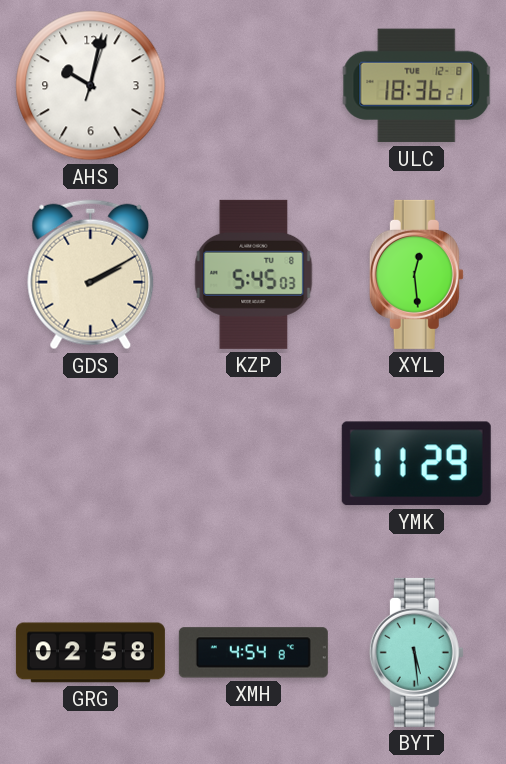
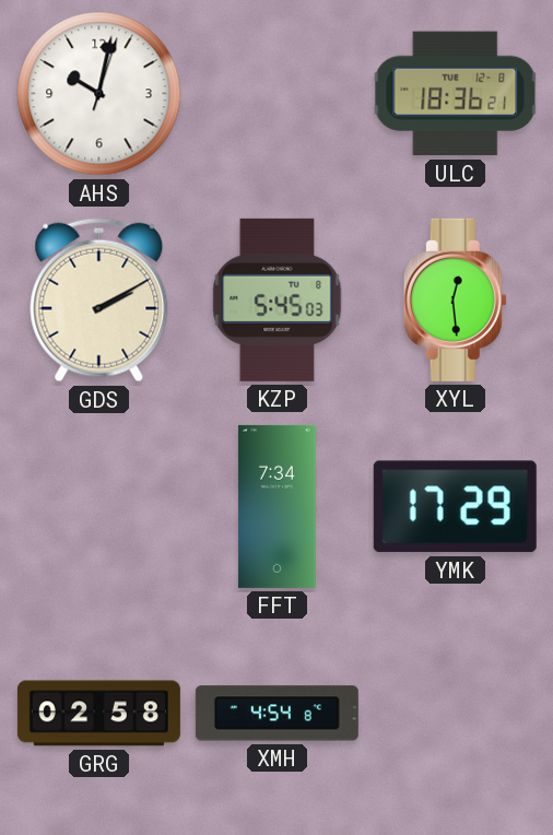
FFT: none -> 7:34 (278, 506)
YMK: 11:29 -> 17:29 (455, 507)
BYT: 5:29 -> none (416, 652)
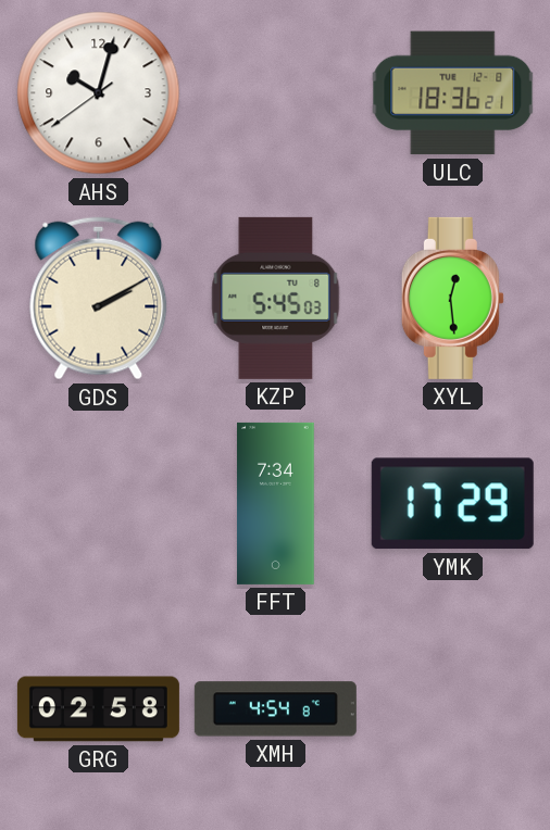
AHS: 10:02:03 -> 10:02:39 (99, 93)
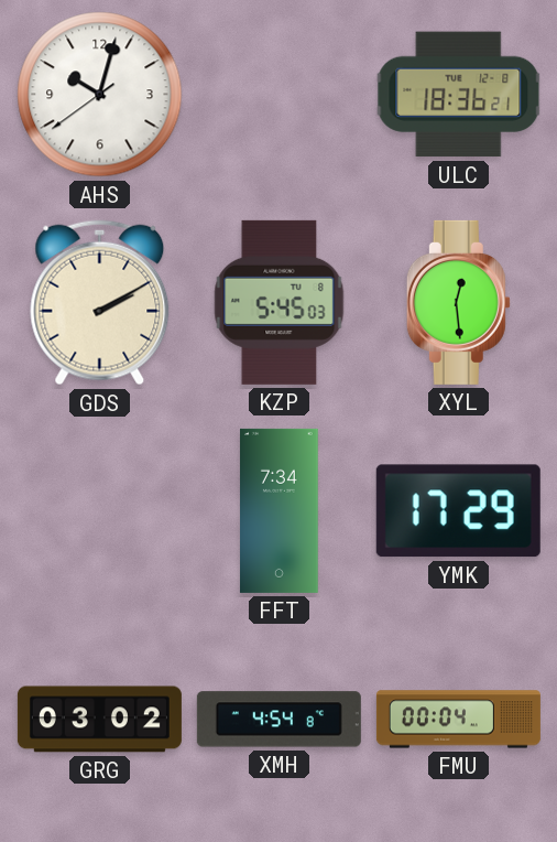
GRG: 02:58 -> 03:02 (99, 720)
FMU: none -> 00:04 (458, 720)
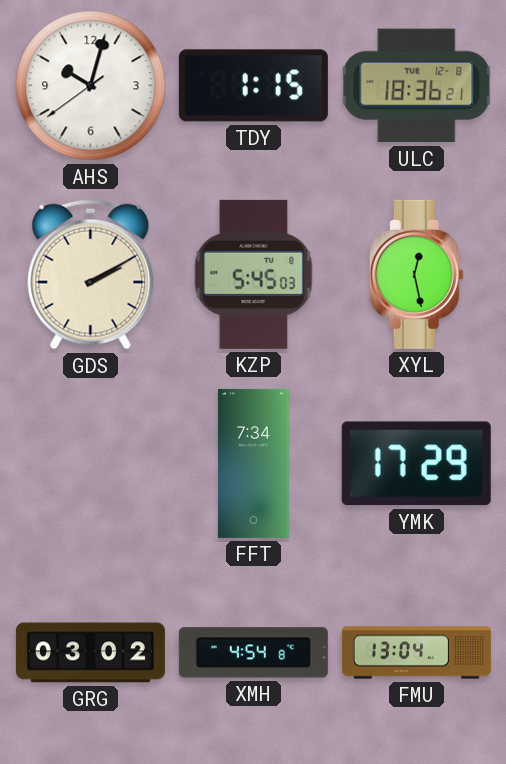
TDY: none -> 1:15 (253, 86)
XYL: 12:29 -> 12:28 (416, 274)
FMU: 00:04 -> 13:04 (416, 653)
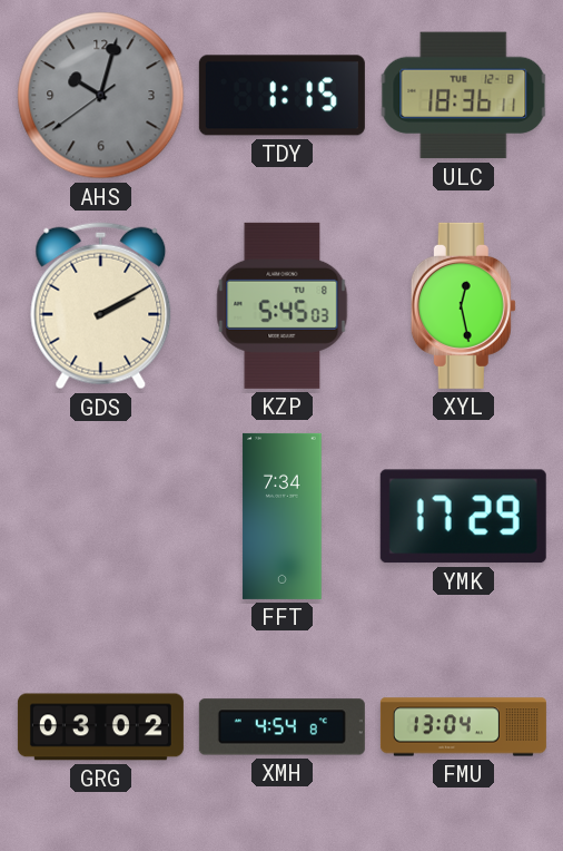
AHS dial: white -> grey (101, 96)
ULC: 18:36:21 -> 18:36:11 (464, 96)
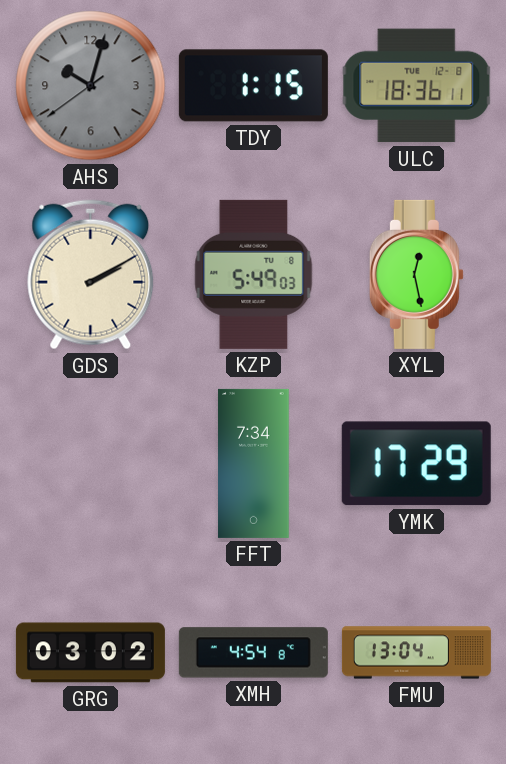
KZP: 5:45 -> 5:49 (254, 274)
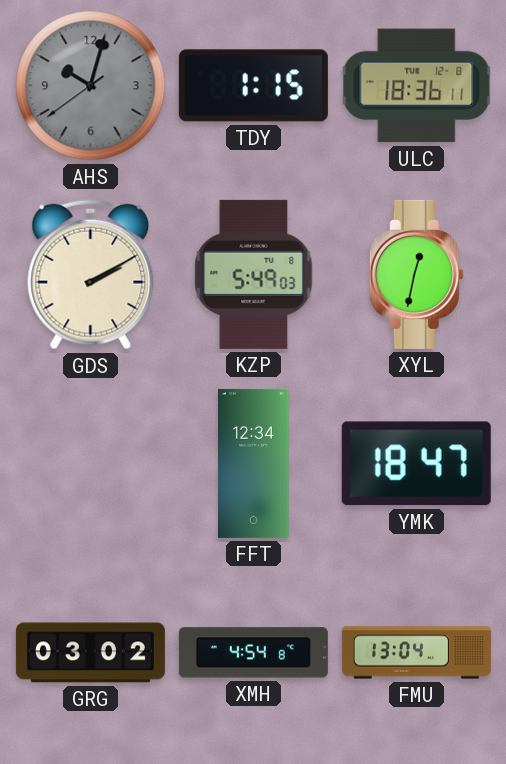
XYL: 12:28 -> 12:32 (416, 274)
FFT: 7:34 -> 12:34 (254, 463)
YMK: 17:29 -> 18:47 (416, 464)
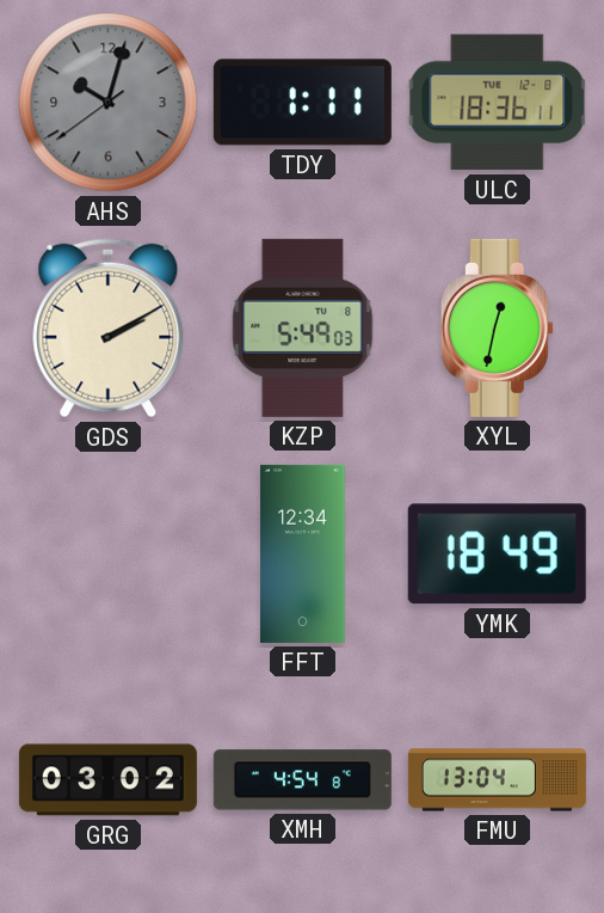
TDY: 1:15 -> 1:11 (302, 103)
YMK: 18:47 -> 18:49 (497, 554)
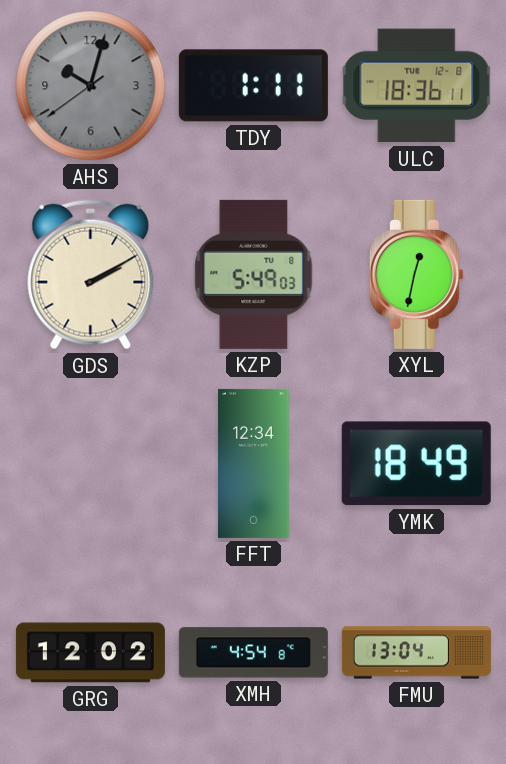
GRG: 03:02 -> 12:02 (90, 653)
